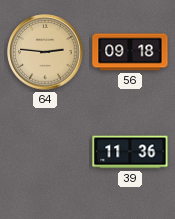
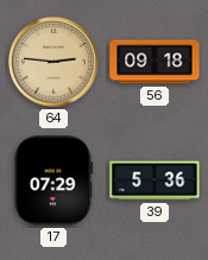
17: none -> 07:29 (53, 180)
39: 11:36 -> 5:36 (155, 180)
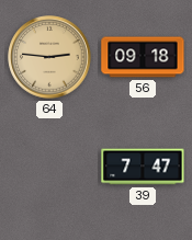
17: 07:29 -> none (53, 180)
39: 5:36 -> 7:47 (143, 167)
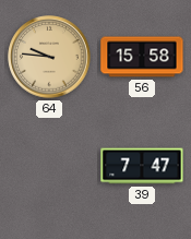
64: 2:46 -> 9:46 (49, 57)
56: 09:18 -> 15:58 (142, 57)
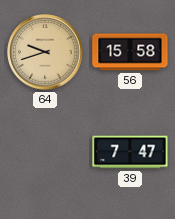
64: 9:46 -> 9:42 (45, 52)
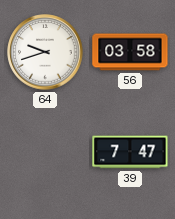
64 dial: champagne -> white (45, 52)
56: 15:58 -> 03:58 (130, 52)
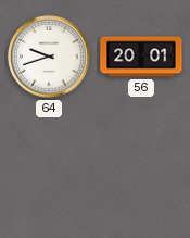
56: 03:58 -> 20:01 (141, 57)
39: 7:47 -> none (130, 152)
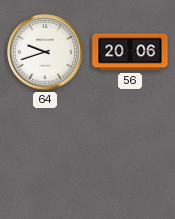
56: 20:01 -> 20:06 (130, 52)
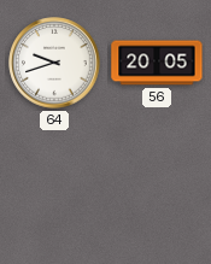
56: 20:06 -> 20:05 (157, 63)
